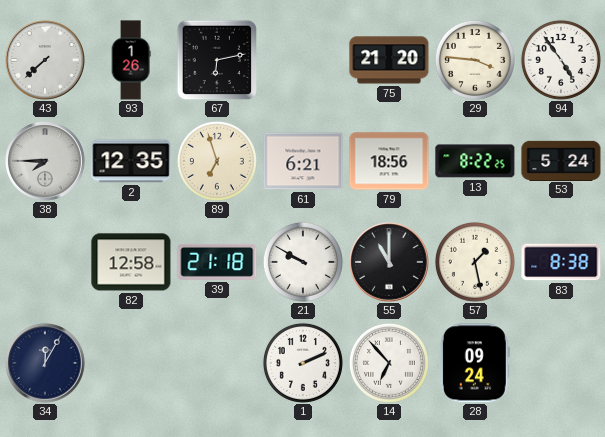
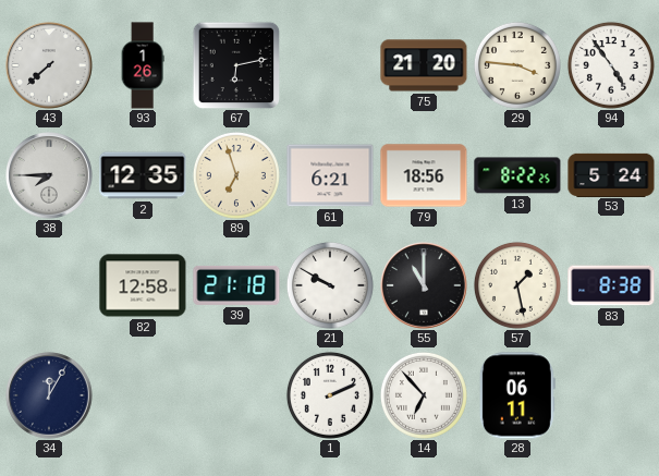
28: 09:24 -> 06:11 (517, 395)
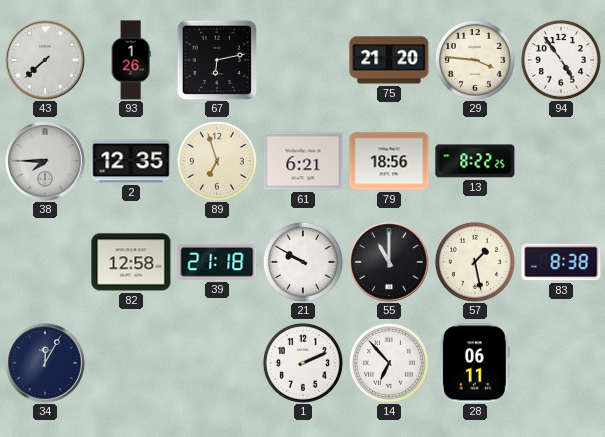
53: 5:24 -> none (611, 174)
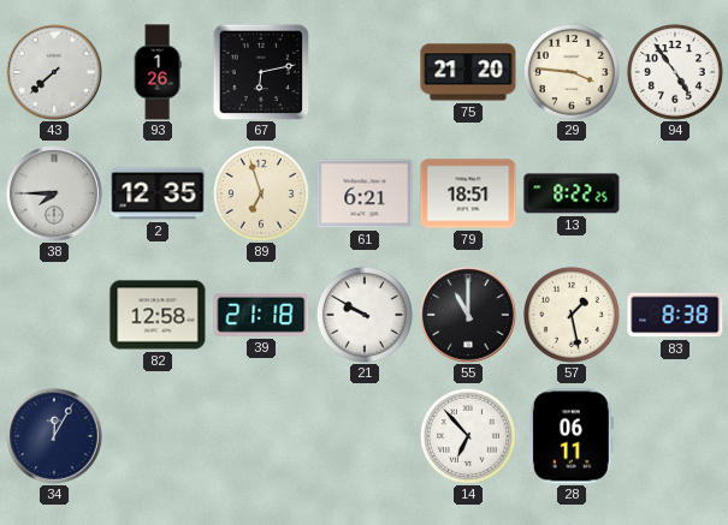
79: 18:56 -> 18:51 (468, 193)
1: 2:11 -> none (303, 363)
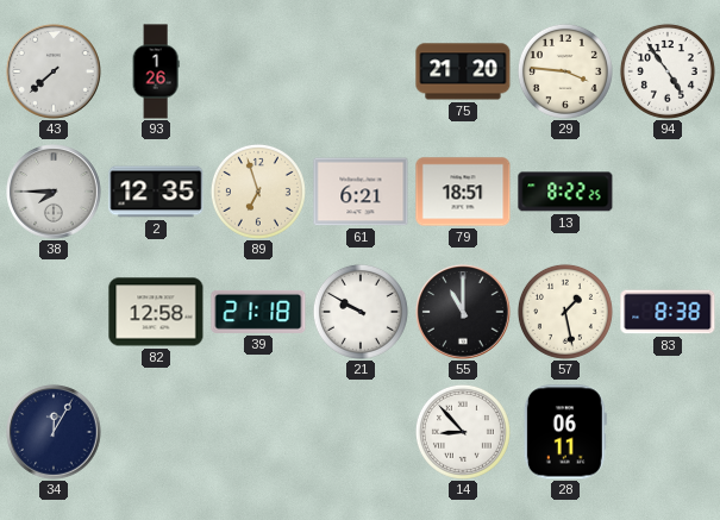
67: 6:13 -> none (261, 72)
14: 6:53 -> 8:53 (463, 432)
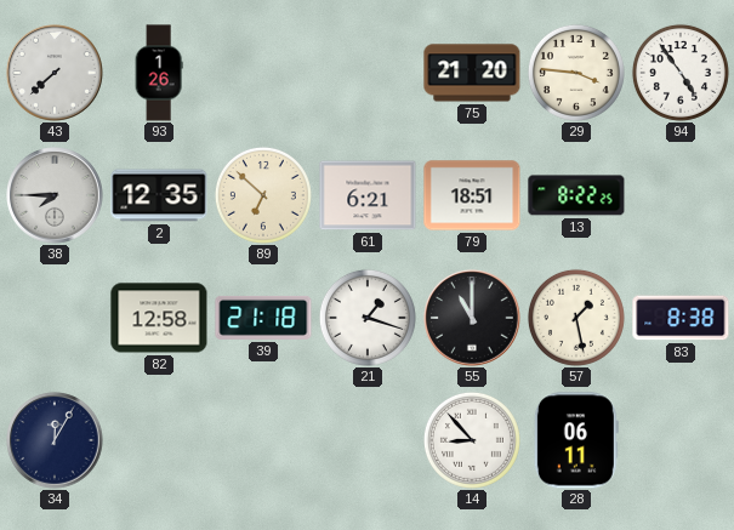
89: 6:57 -> 6:52 (263, 195)
21: 9:50 -> 1:18 (368, 318)
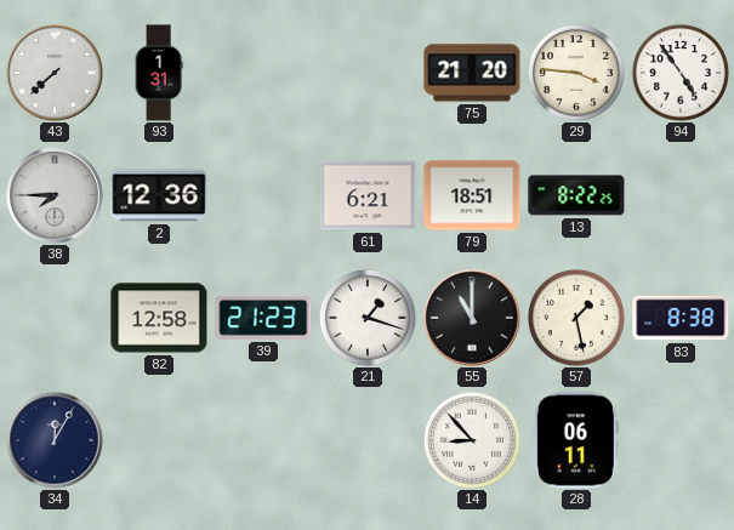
93: 1:26 -> 1:31 (159, 73)
2: 12:35 -> 12:36 (159, 195)
89: 6:52 -> none (263, 195)
39: 21:18 -> 21:23 (263, 318)
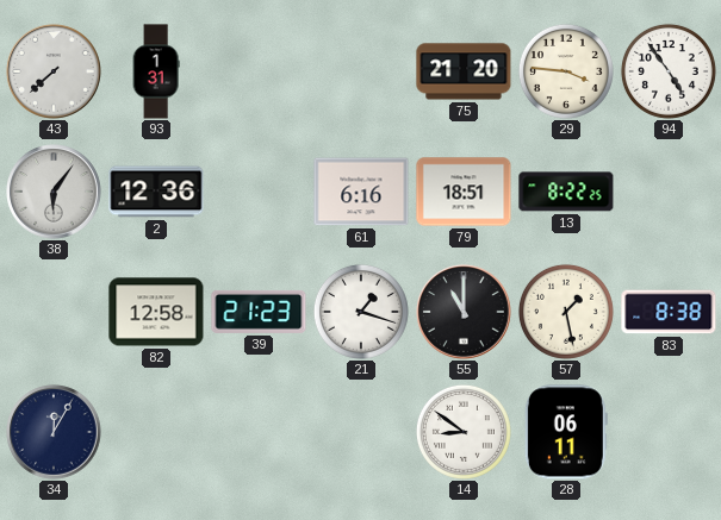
38: 7:45 -> 6:06 (54, 192)
61: 6:21 -> 6:16 (361, 192)
14: 8:53 -> 8:51 (464, 432)
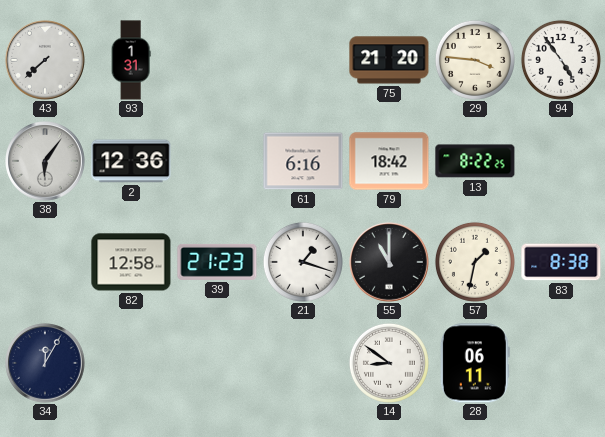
79: 18:51 -> 18:42 (389, 161)
57: 1:28 -> 1:32 (475, 262)
